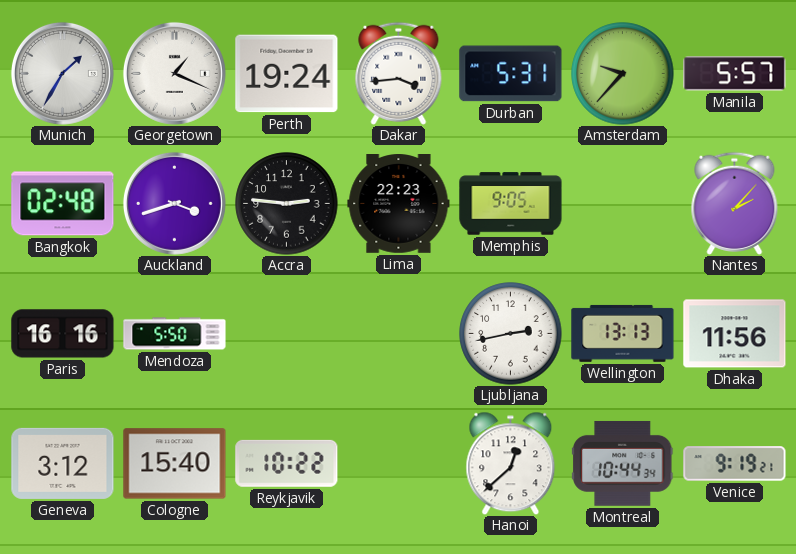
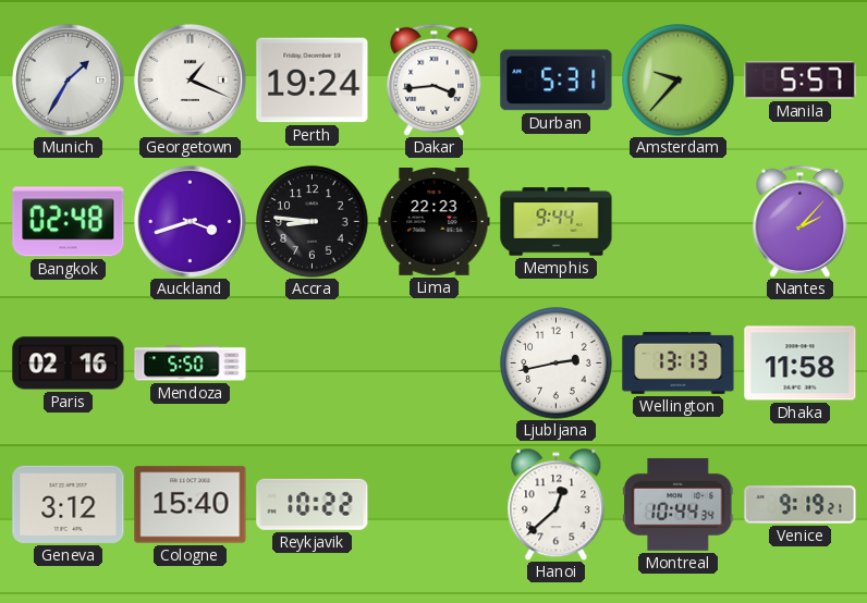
Accra: 2:46 -> 8:46 (313, 222)
Memphis: 9:05 -> 9:44 (557, 222)
Paris: 16:16 -> 02:16 (69, 364)
Dhaka: 11:56 -> 11:58 (801, 364)
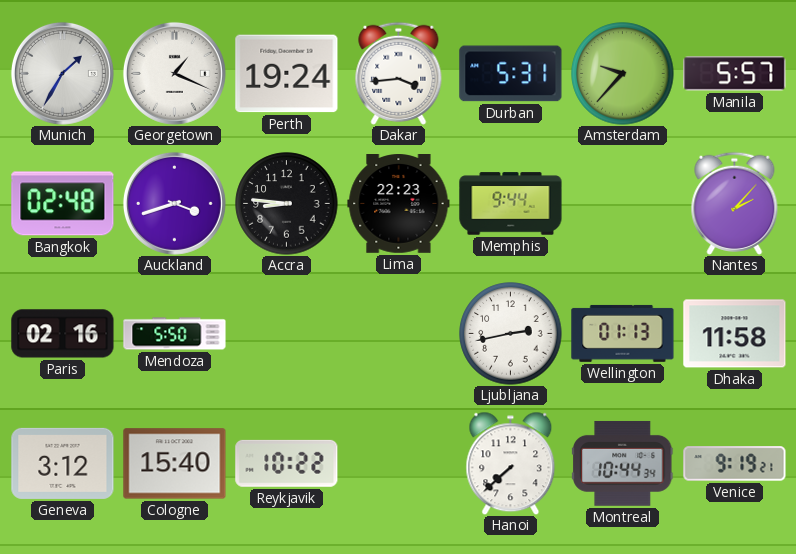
Wellington: 13:13 -> 01:13 (623, 333)
Hanoi: 12:38 -> 7:38 (511, 463)
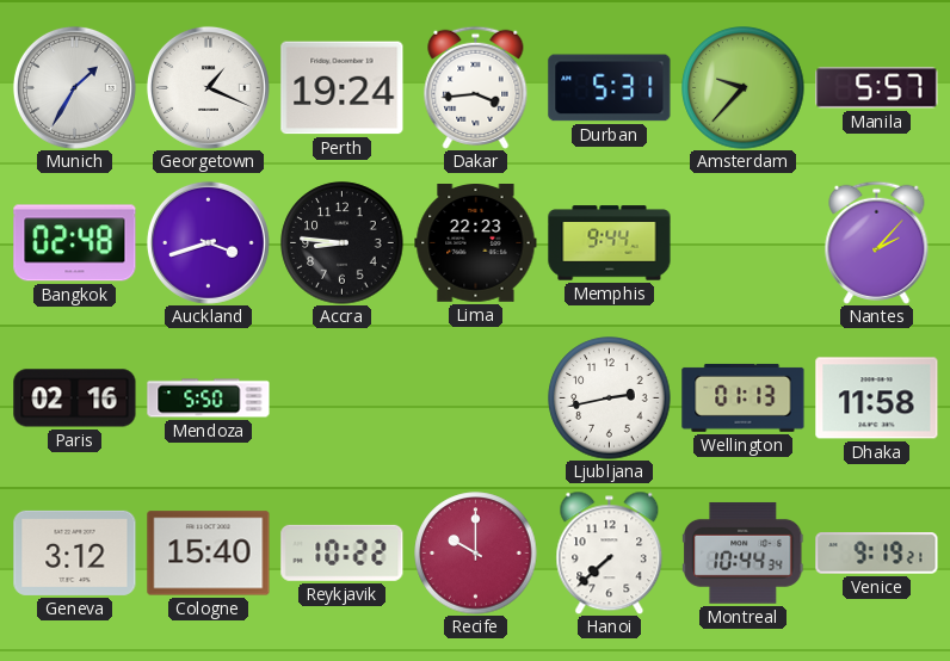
Recife: none -> 10:00 (476, 554)
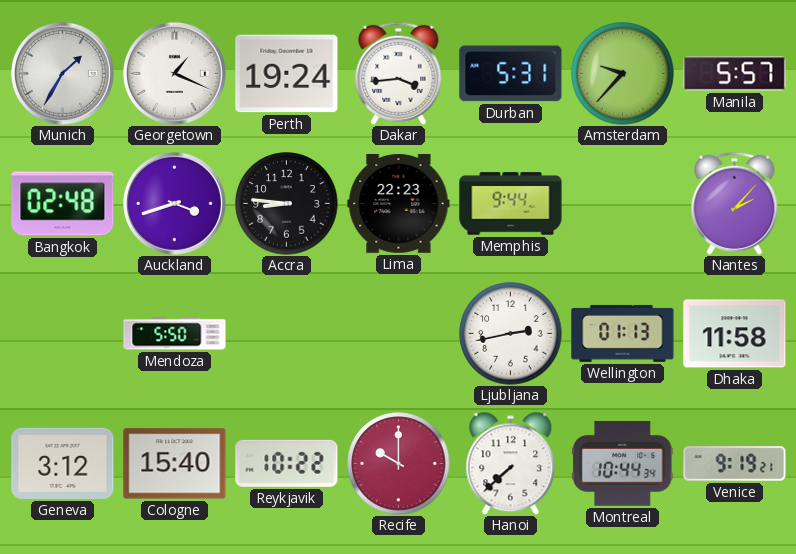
Paris: 02:16 -> none (75, 399)
